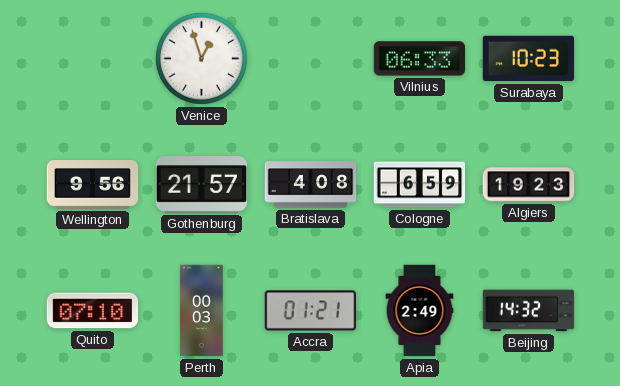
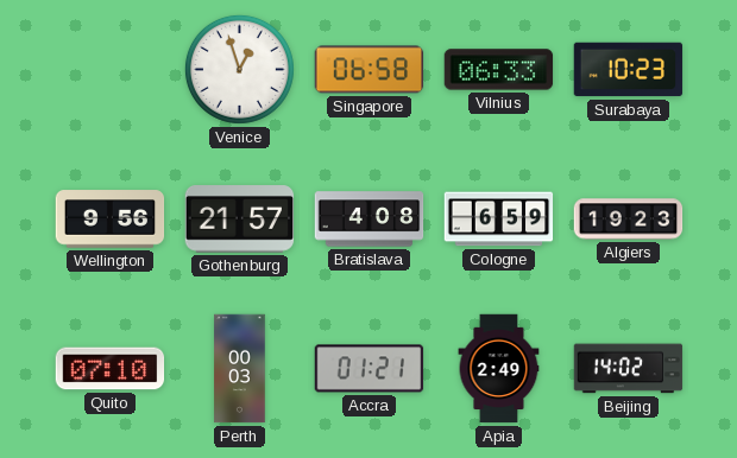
Singapore: none -> 06:58 (370, 70)
Beijing: 14:32 -> 14:02 (629, 369)
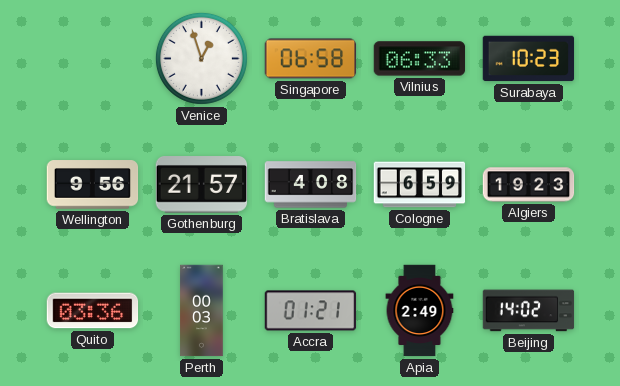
Quito: 07:10 -> 03:36 (93, 311)
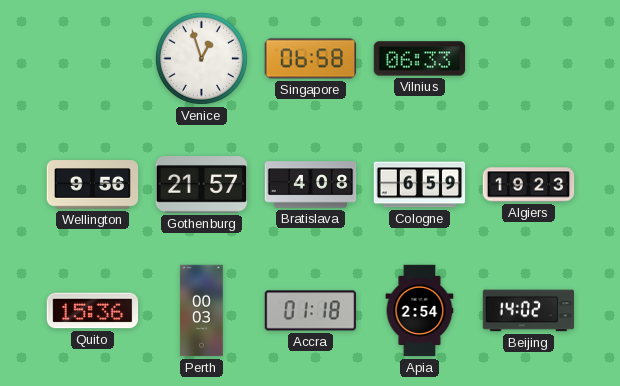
Surabaya: 10:23 -> none (529, 59)
Quito: 03:36 -> 15:36 (93, 311)
Accra: 01:21 -> 01:18 (311, 311)
Apia: 2:49 -> 2:54 (420, 311)
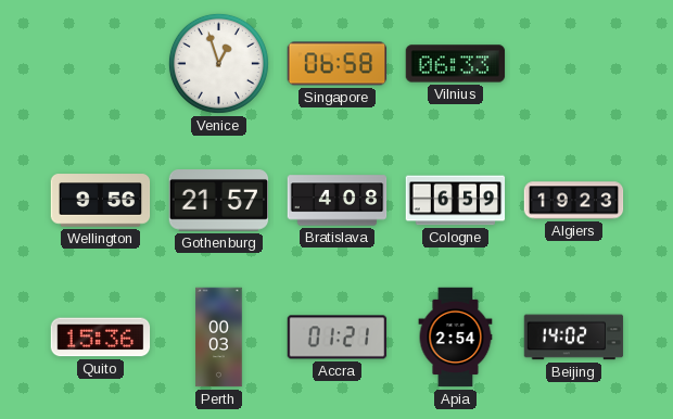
Accra: 01:18 -> 01:21 (338, 338)
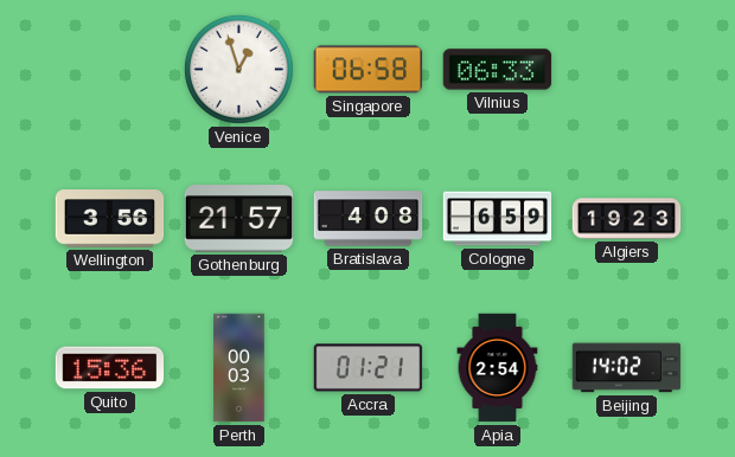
Wellington: 9:56 -> 3:56 (110, 219)
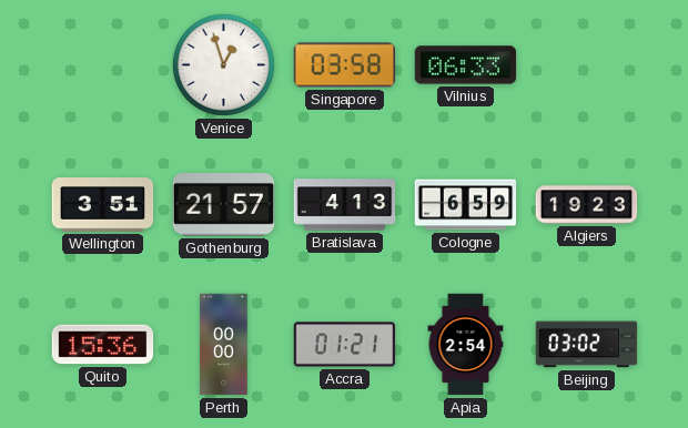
Singapore: 06:58 -> 03:58 (345, 65)
Wellington: 3:56 -> 3:51 (103, 205)
Bratislava: 4:08 -> 4:13 (345, 205)
Perth: 00:03 -> 00:00 (224, 345)
Beijing: 14:02 -> 03:02 (587, 345)
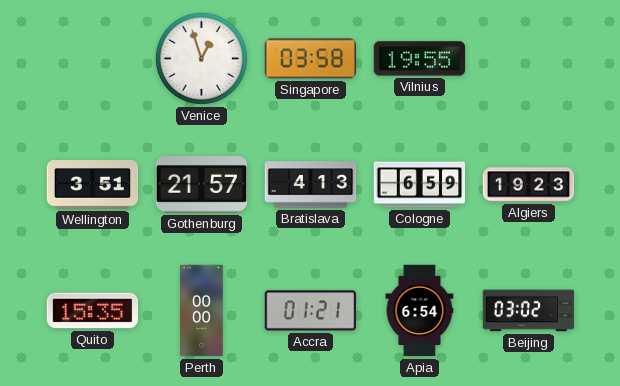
Vilnius: 06:33 -> 19:55 (420, 59)
Quito: 15:36 -> 15:35 (93, 311)
Apia: 2:54 -> 6:54 (420, 311)
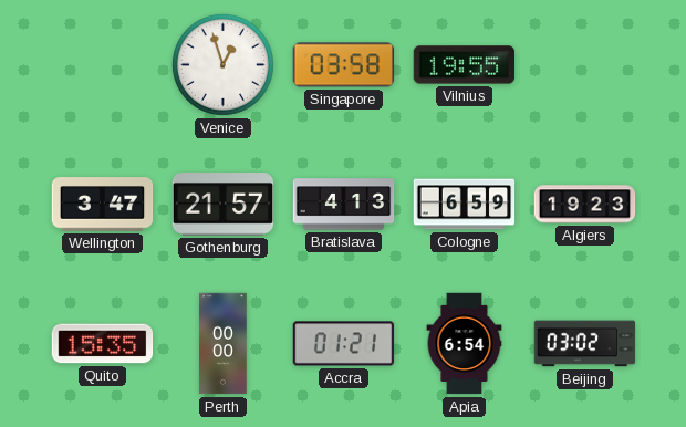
Wellington: 3:51 -> 3:47 (103, 205)
